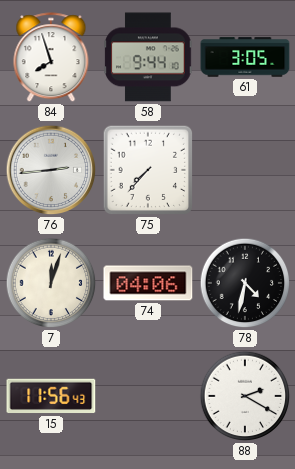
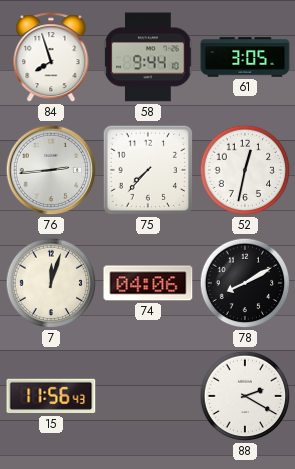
52: none -> 12:32 (245, 170)
78: 4:32 -> 8:10 (245, 283)
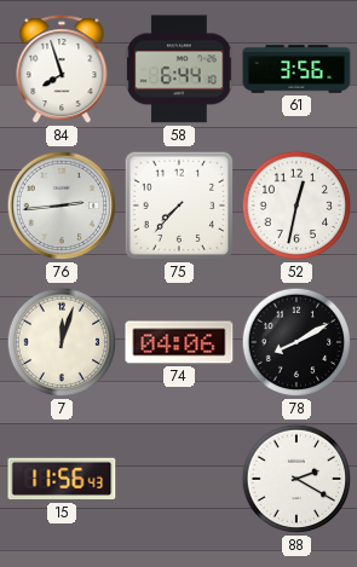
58: 9:44 -> 6:44 (179, 69)
61: 3:05 -> 3:56 (296, 69)
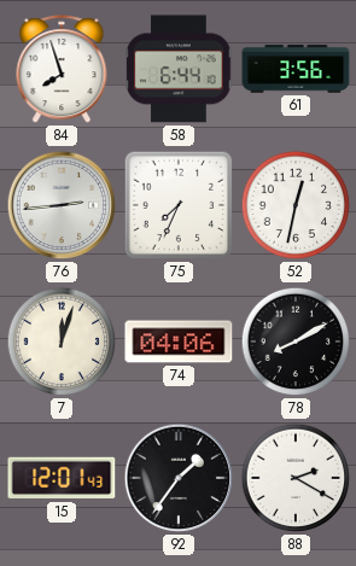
75: 7:37 -> 7:34 (179, 205)
15: 11:56 -> 12:01 (62, 478)
92: none -> 1:36 (179, 478)
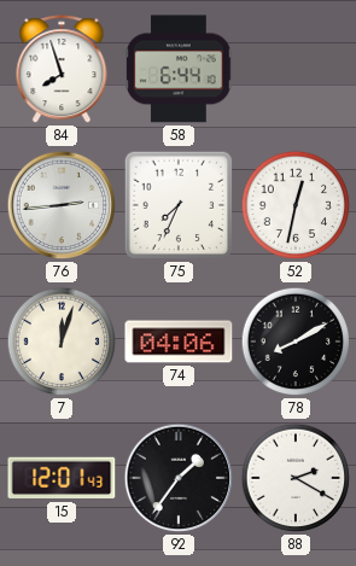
61: 3:56 -> none (296, 69)
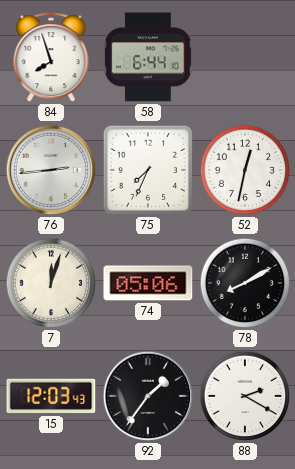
74: 04:06 -> 05:06 (148, 283)
15: 12:01 -> 12:03 (51, 396)
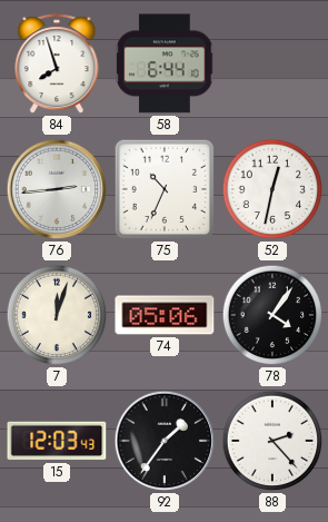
75: 7:34 -> 10:34 (165, 189)
78: 8:10 -> 4:06 (272, 315)
88: 2:20 -> 2:23 (272, 441)
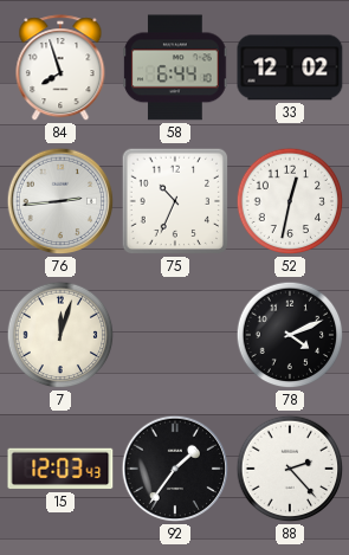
33: none -> 12:02 (290, 67)
74: 05:06 -> none (165, 315)
78: 4:06 -> 4:11 (290, 335)
